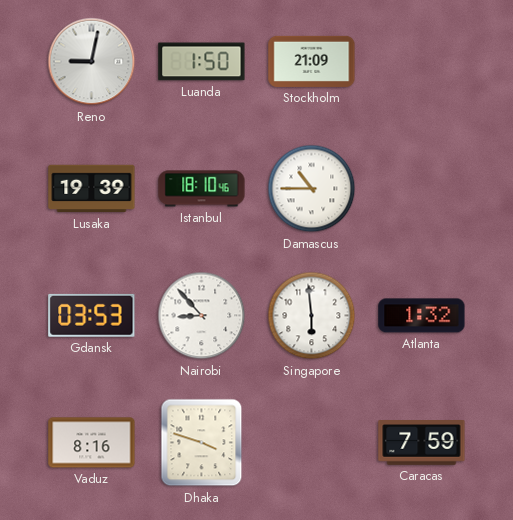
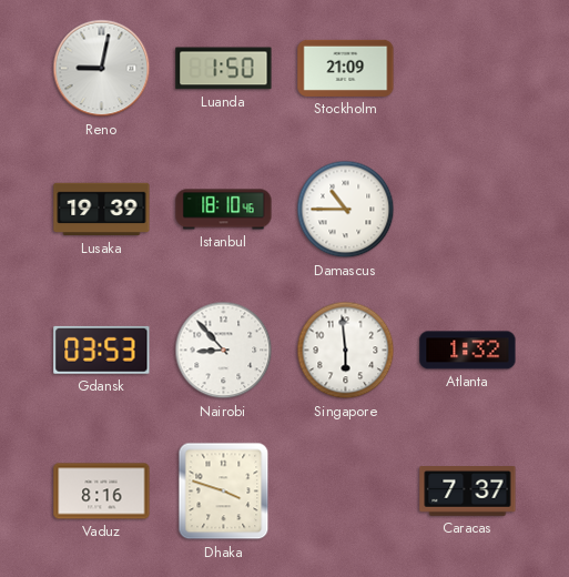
Caracas: 7:59 -> 7:37 (468, 492)
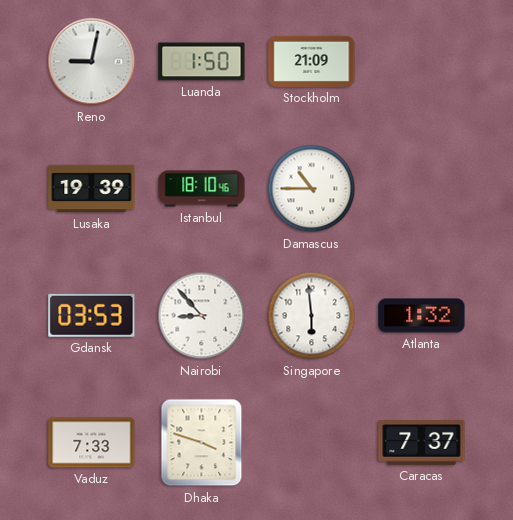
Vaduz: 8:16 -> 7:33 (92, 443)
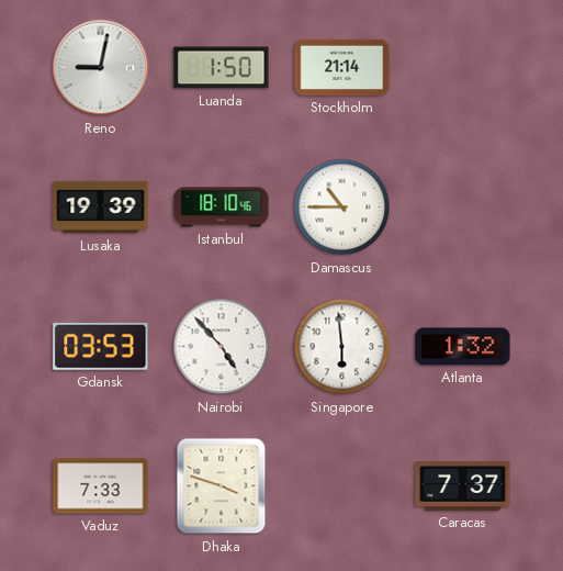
Stockholm: 21:09 -> 21:14 (342, 67)
Nairobi: 8:53 -> 4:53 (222, 347)
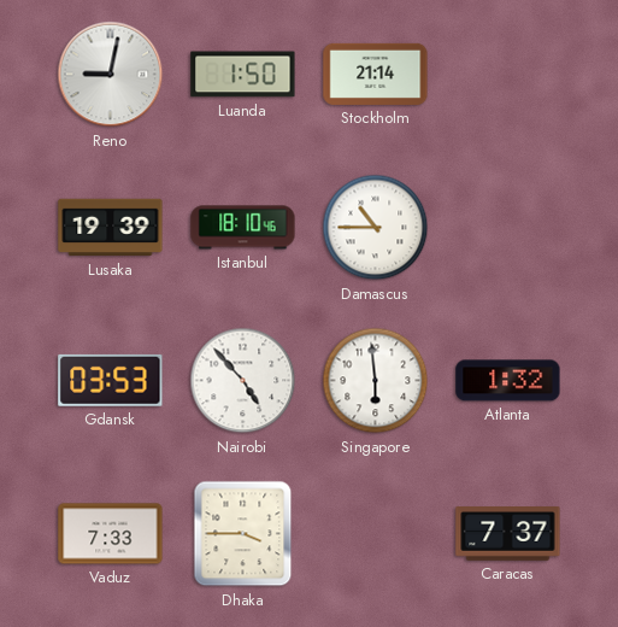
Dhaka: 3:48 -> 3:45 (243, 534)
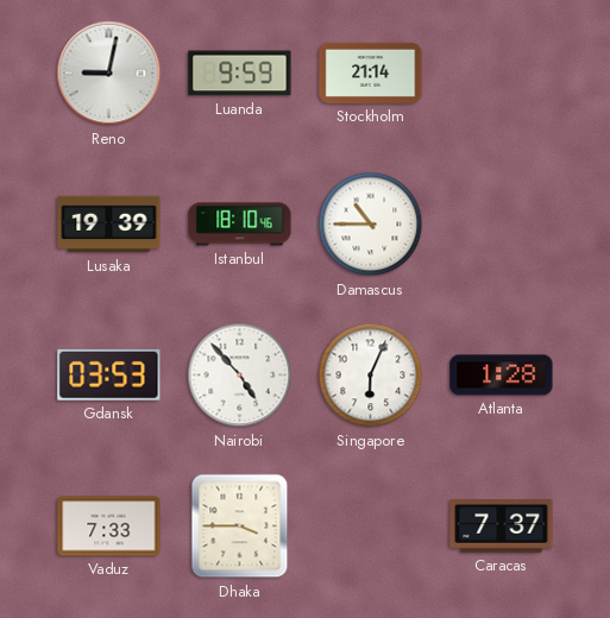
Luanda: 1:50 -> 9:59 (240, 74)
Singapore: 5:59 -> 6:04 (371, 376)
Atlanta: 1:32 -> 1:28 (502, 376)
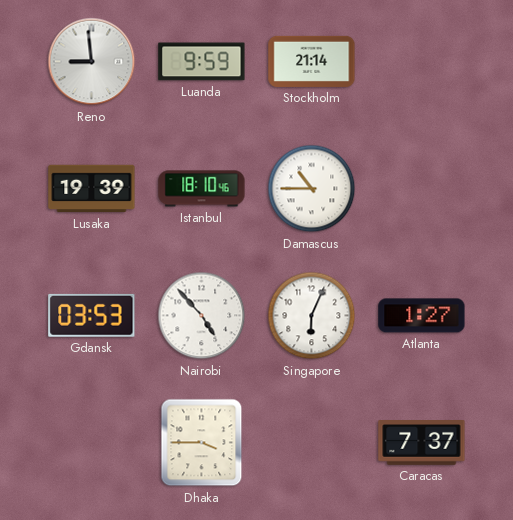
Reno: 9:02 -> 8:59 (92, 62)
Atlanta: 1:28 -> 1:27 (422, 316)
Vaduz: 7:33 -> none (109, 526)
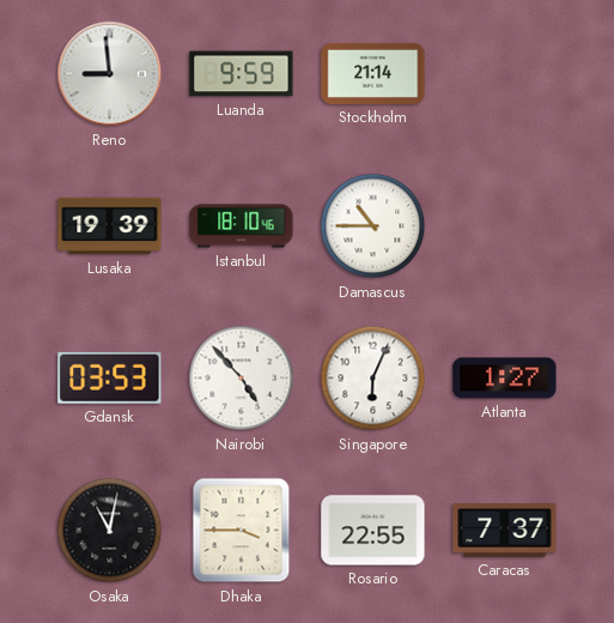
Osaka: none -> 11:02 (110, 531)
Rosario: none -> 22:55 (373, 531)
